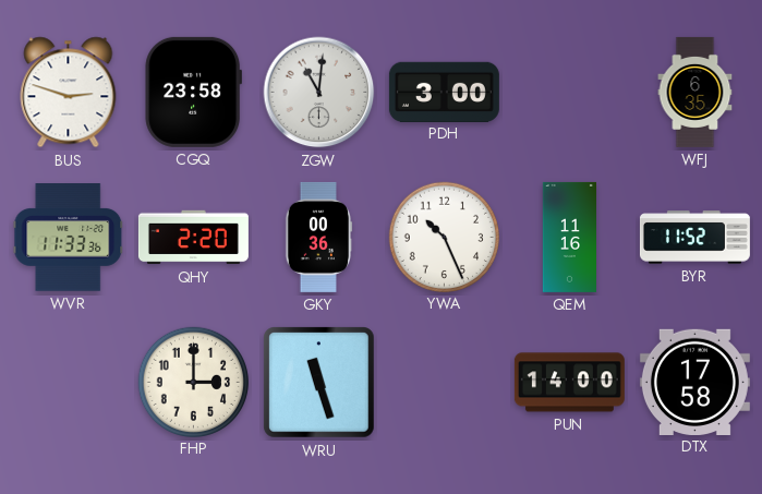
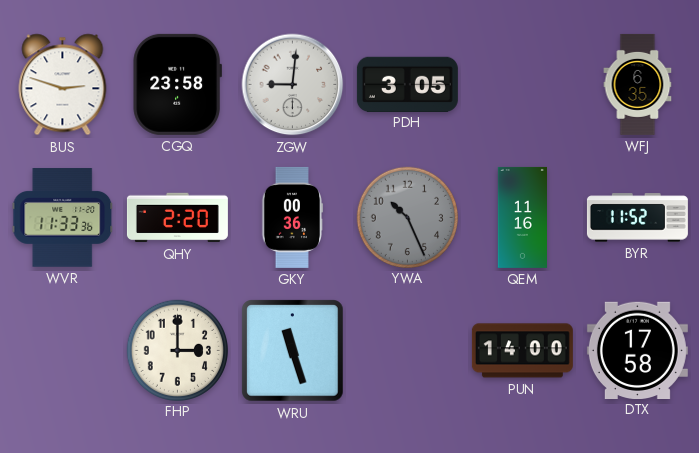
ZGW: 11:01 -> 9:01 (293, 85)
PDH: 3:00 -> 3:05 (407, 84)
YWA dial: white -> grey (407, 217)
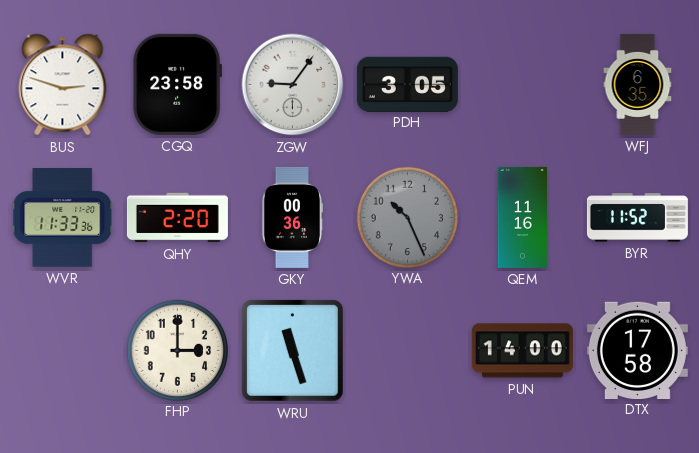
ZGW: 9:01 -> 9:06 (293, 85)
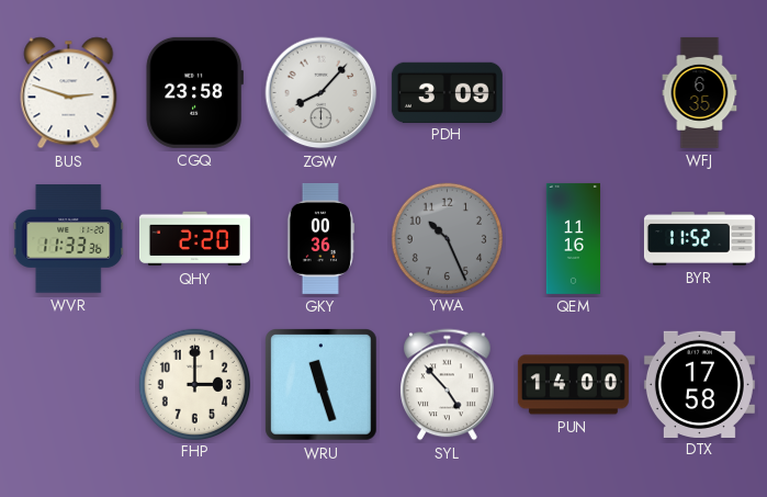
ZGW: 9:06 -> 8:07 (322, 93)
PDH: 3:05 -> 3:09 (447, 92)
SYL: none -> 4:53 (448, 385)
